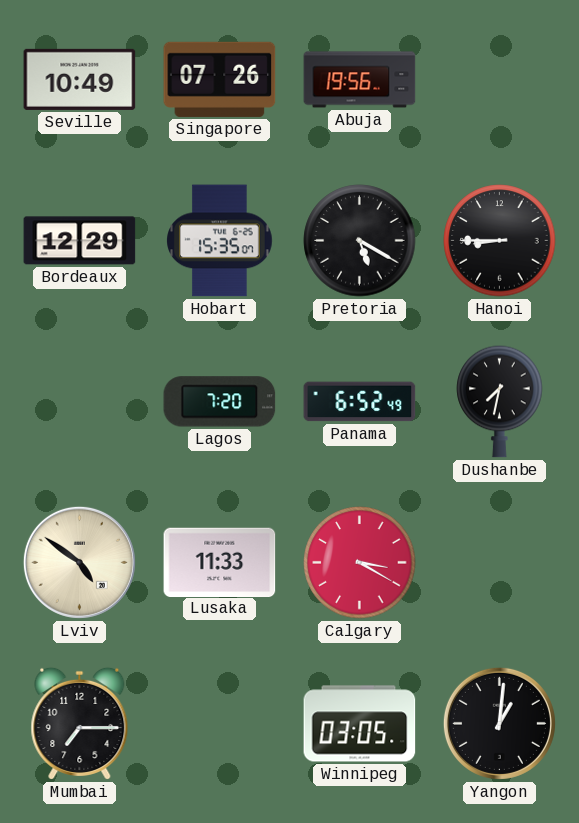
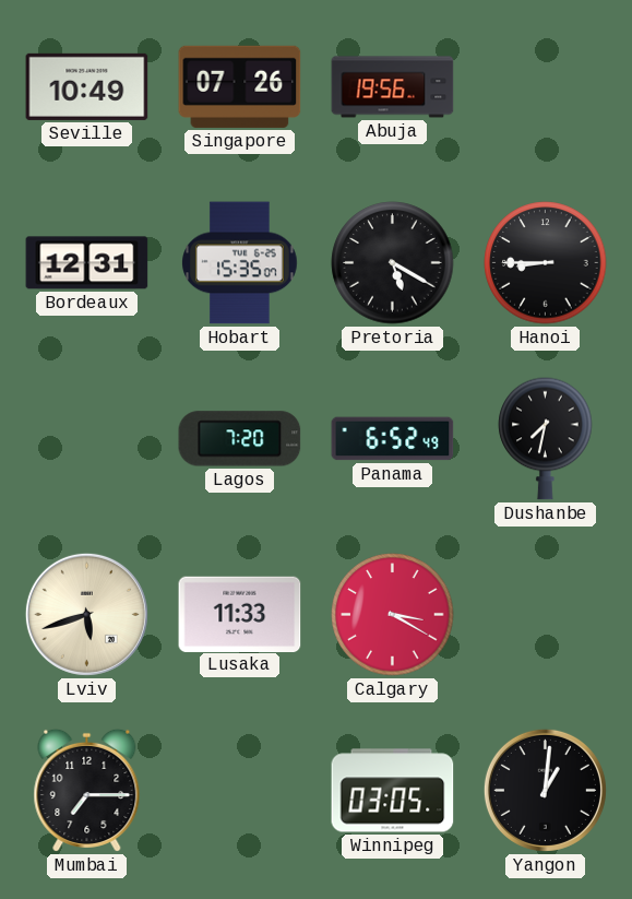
Bordeaux: 12:29 -> 12:31 (87, 263)
Lviv: 4:51 -> 5:42 (86, 614)
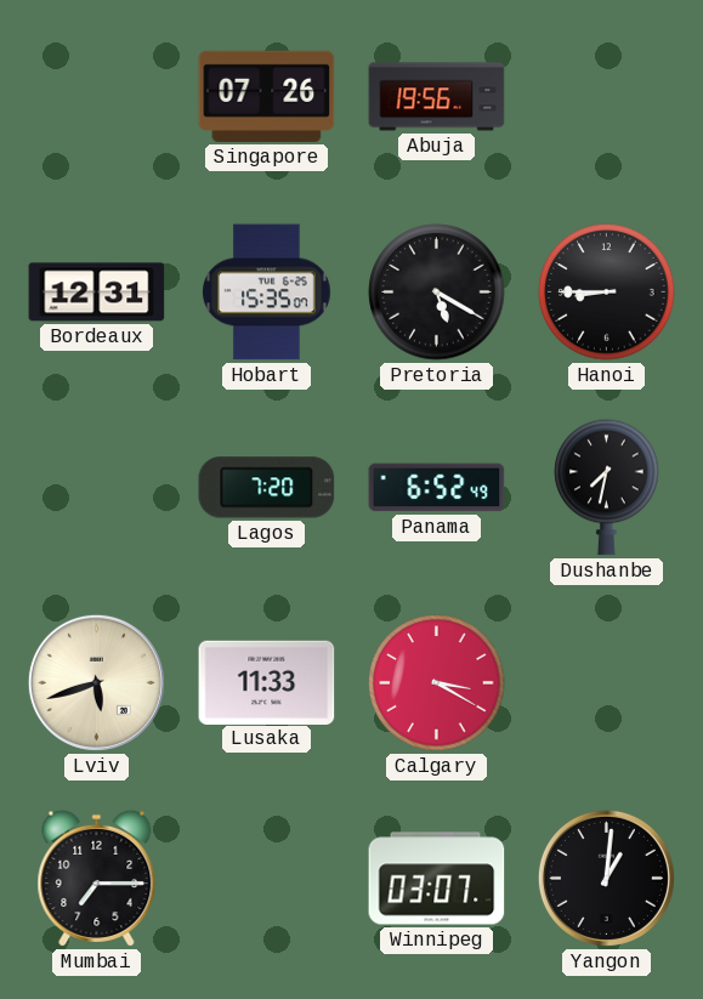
Seville: 10:49 -> none (87, 86)
Winnipeg: 03:05 -> 03:07 (437, 879)
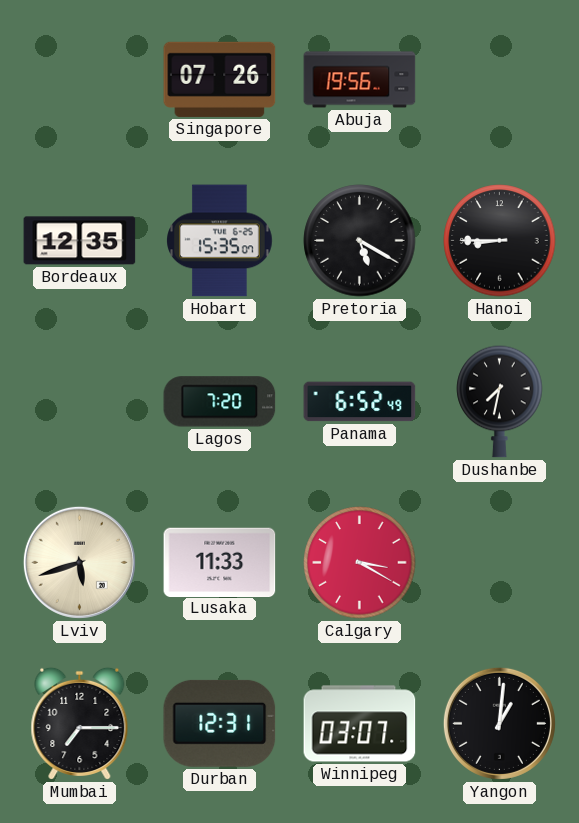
Bordeaux: 12:31 -> 12:35 (80, 241)
Durban: none -> 12:31 (220, 723)
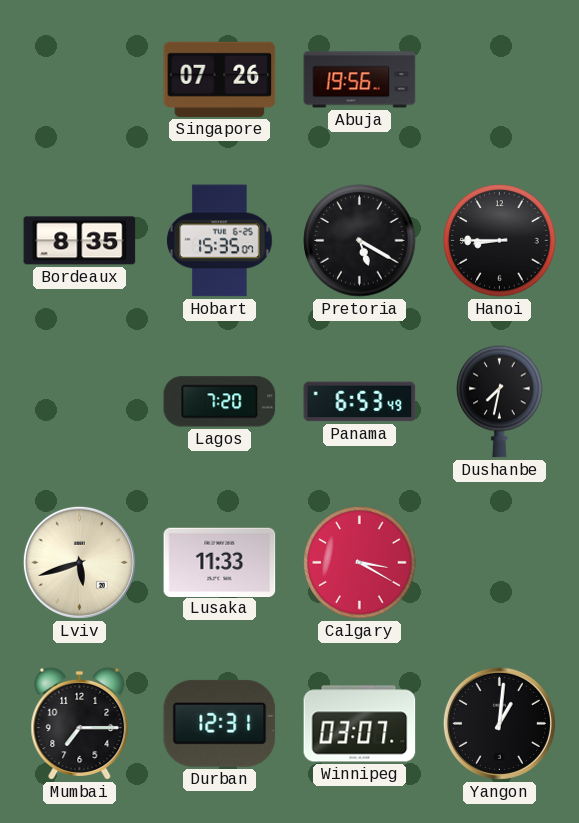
Bordeaux: 12:35 -> 8:35 (80, 241)
Panama: 6:52 -> 6:53 (360, 402)
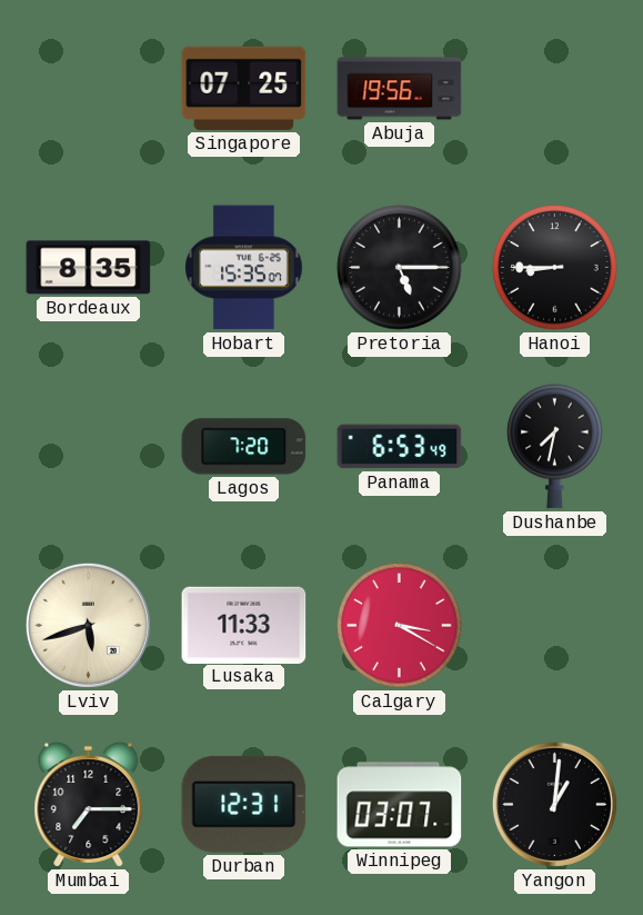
Singapore: 07:26 -> 07:25 (244, 88)
Pretoria: 5:20 -> 5:15 (400, 268)
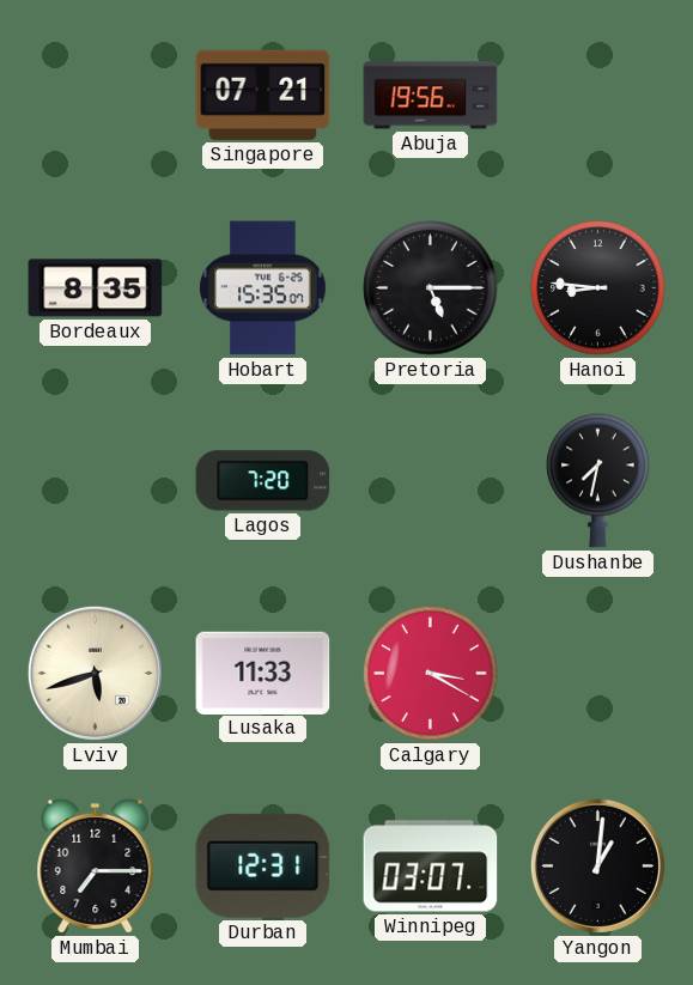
Singapore: 07:25 -> 07:21 (263, 95)
Hanoi: 8:45 -> 8:46 (598, 288)
Panama: 6:53 -> none (400, 447)
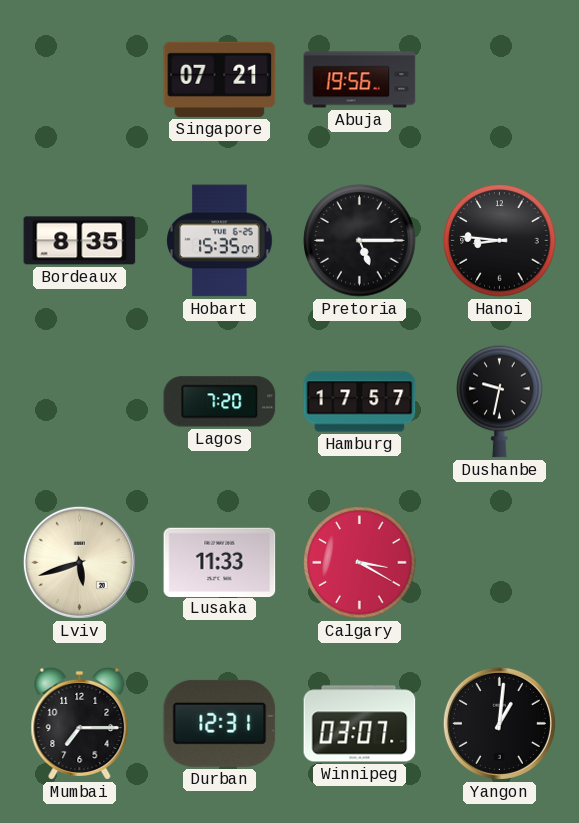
Hamburg: none -> 17:57 (360, 402)
Dushanbe: 7:32 -> 9:32 (500, 401)
